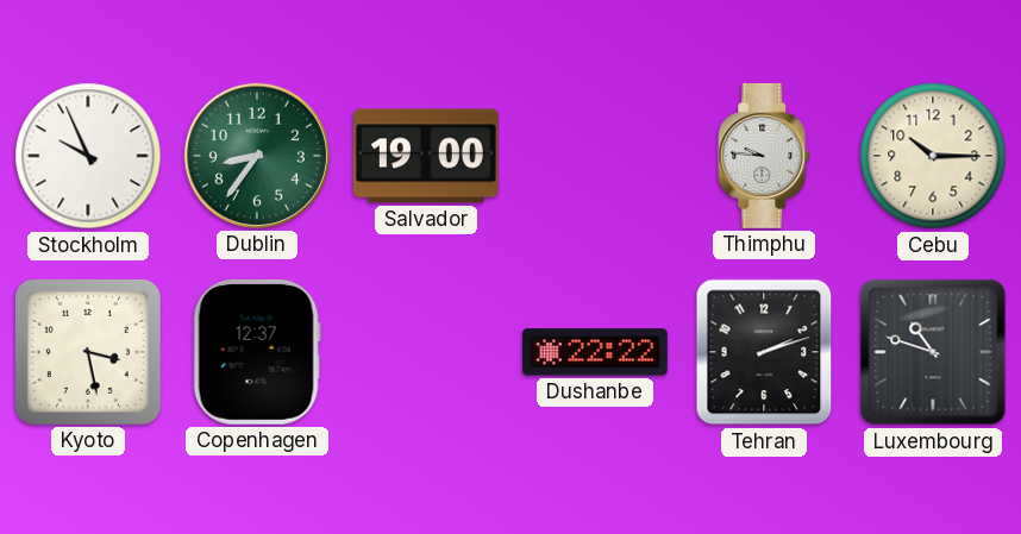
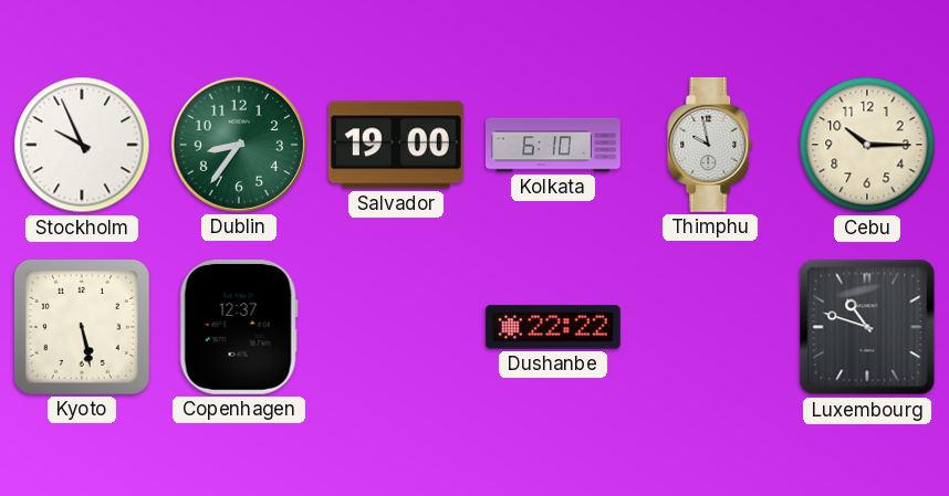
Kolkata: none -> 6:10 (554, 145)
Thimphu: 9:46 -> 9:58 (711, 145)
Kyoto: 3:28 -> 5:28 (82, 327)
Tehran: 2:12 -> none (764, 352)
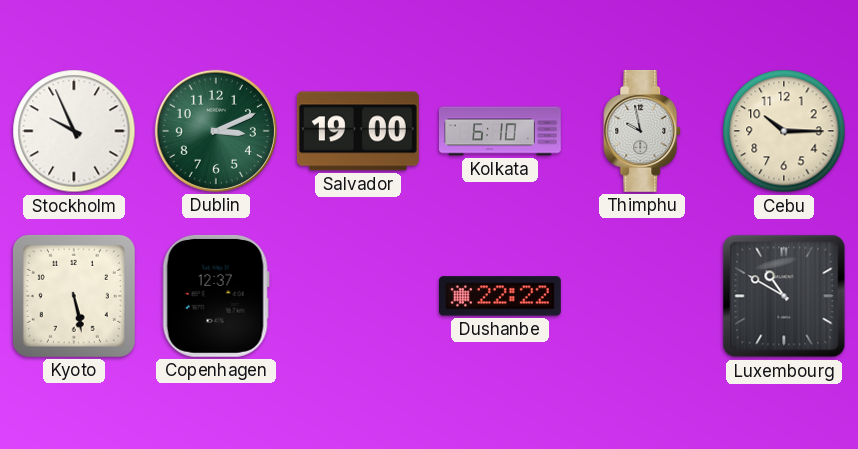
Dublin: 8:36 -> 3:11 (216, 131)
Luxembourg: 10:48 -> 10:50 (784, 296)
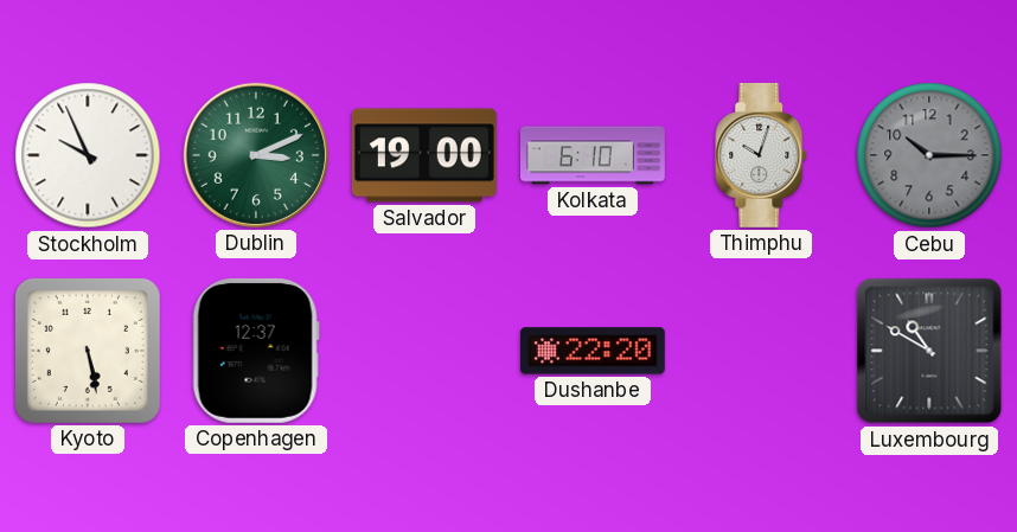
Thimphu: 9:58 -> 10:03 (762, 155)
Cebu dial: cream -> grey (929, 155)
Dushanbe: 22:22 -> 22:20 (593, 351)
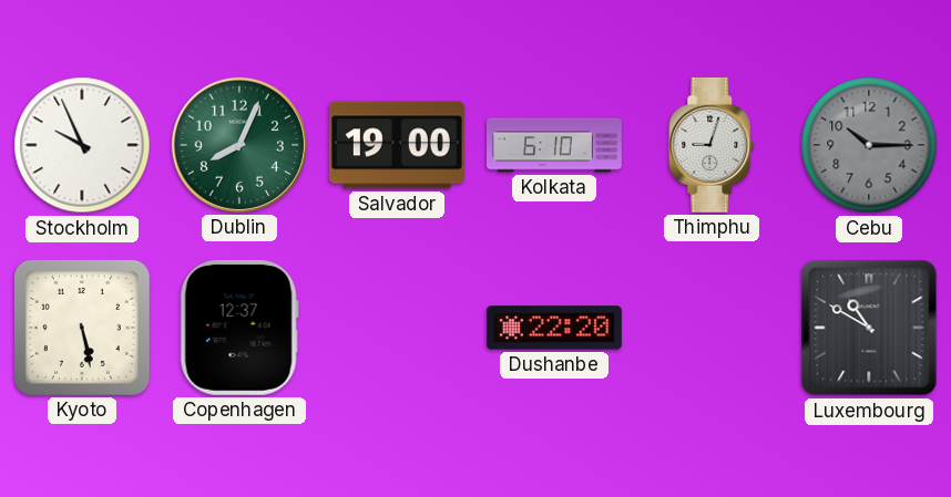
Dublin: 3:11 -> 8:04 (239, 145)
Thimphu: 10:03 -> 9:03 (713, 145)
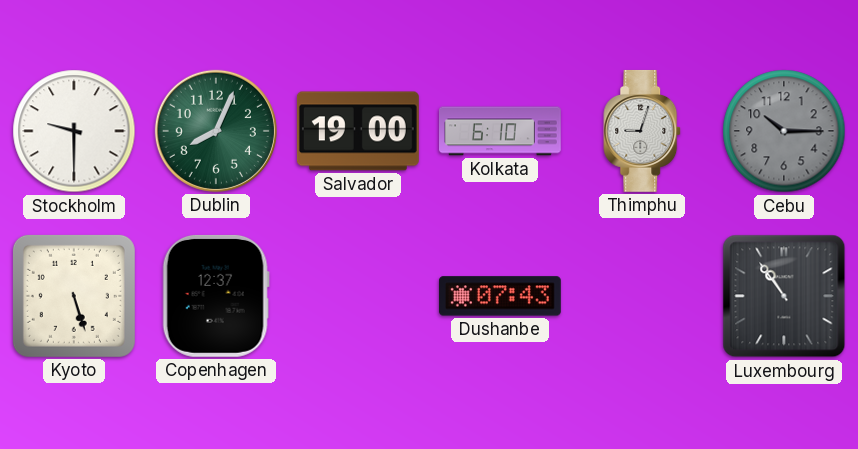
Stockholm: 9:56 -> 9:30 (74, 131)
Kyoto: 5:28 -> 5:27 (74, 296)
Dushanbe: 22:20 -> 07:43 (500, 296)
Luxembourg: 10:50 -> 10:54 (784, 296)
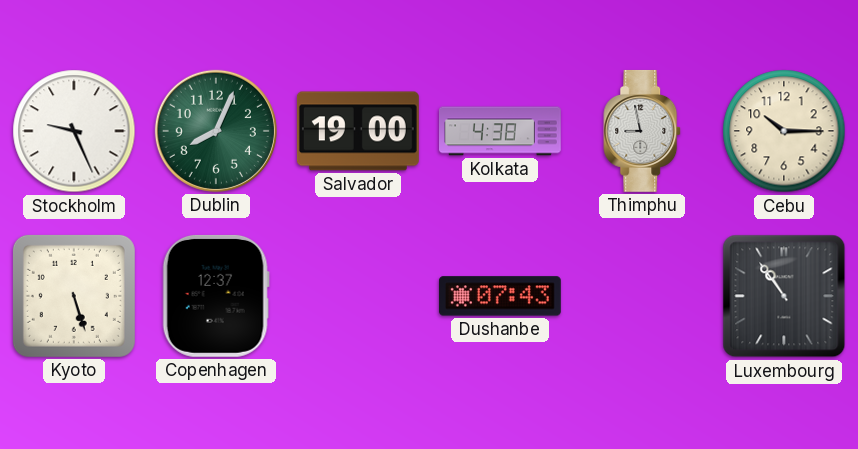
Stockholm: 9:30 -> 9:26 (74, 131)
Kolkata: 6:10 -> 4:38 (501, 131)
Thimphu: 9:03 -> 8:58 (643, 131)
Cebu dial: grey -> cream (784, 131)
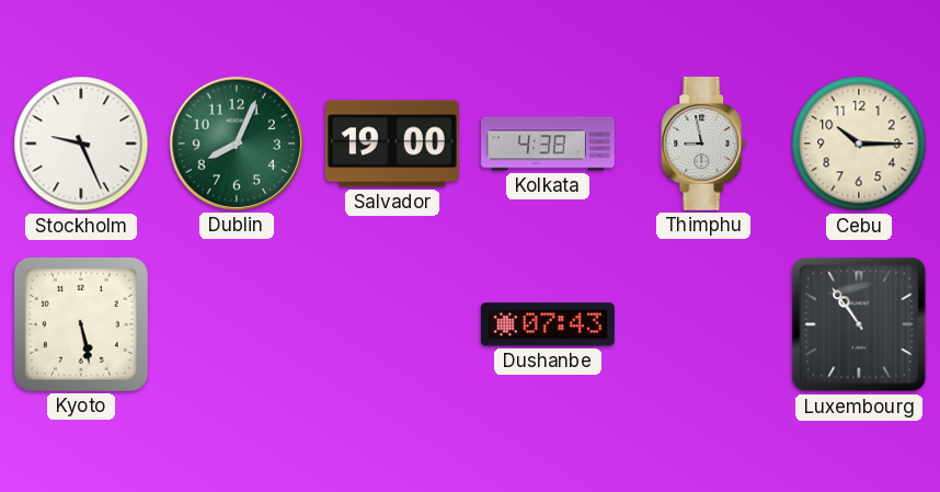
Kyoto: 5:27 -> 5:28 (81, 324)
Copenhagen: 12:37 -> none (216, 296)
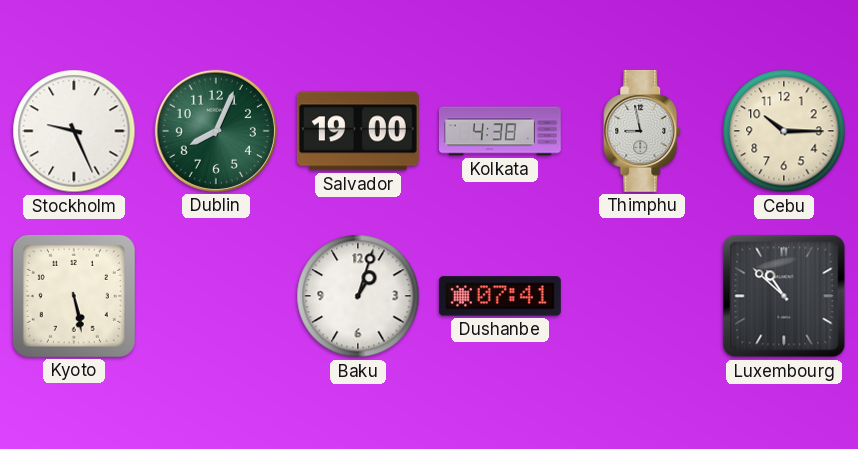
Baku: none -> 1:03 (358, 296)
Dushanbe: 07:43 -> 07:41 (500, 296)
Luxembourg: 10:54 -> 10:52 (784, 296)
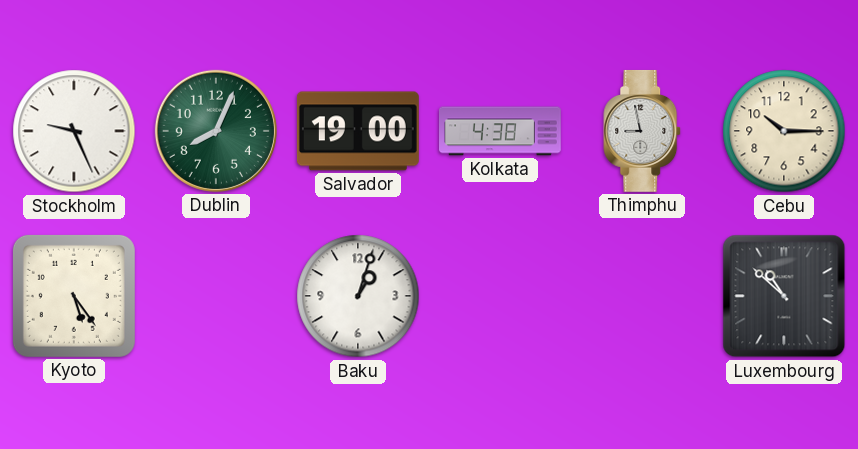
Kyoto: 5:28 -> 5:24 (74, 296)
Dushanbe: 07:41 -> none (500, 296)
